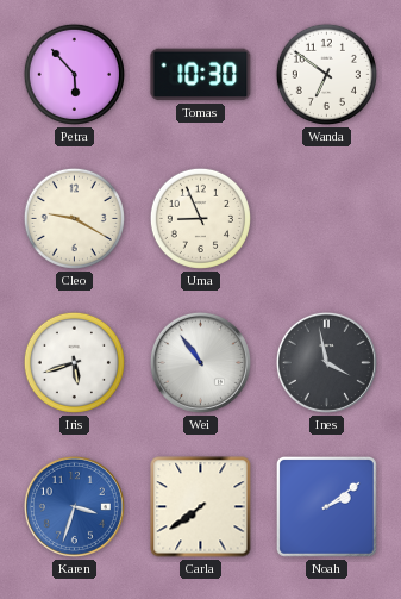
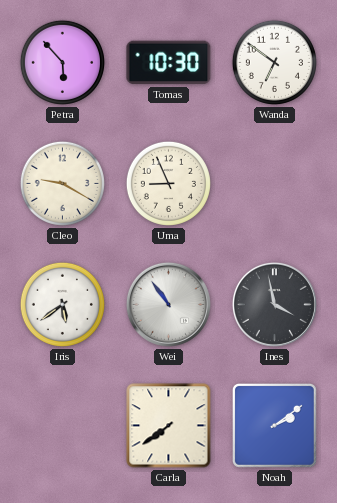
Iris: 5:42 -> 5:39 (62, 304)
Karen: 3:33 -> none (74, 506)
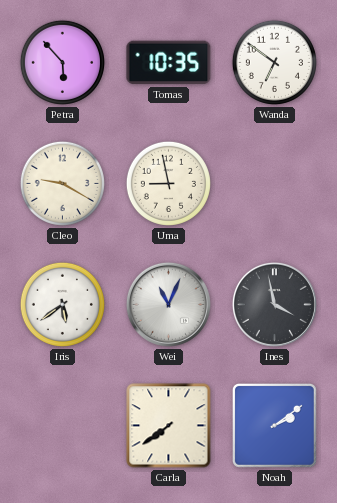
Tomas: 10:30 -> 10:35 (169, 63)
Uma: 8:56 -> 8:58 (168, 183)
Wei: 10:54 -> 11:04 (168, 304)
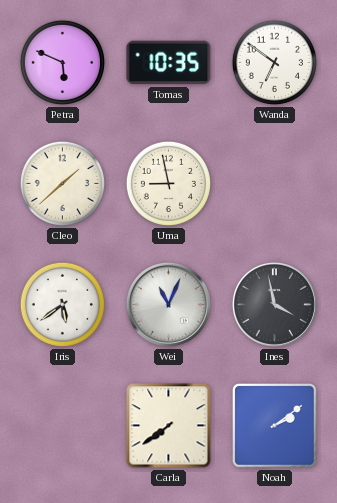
Petra: 5:53 -> 5:49 (62, 62)
Cleo: 9:20 -> 1:38 (62, 183)
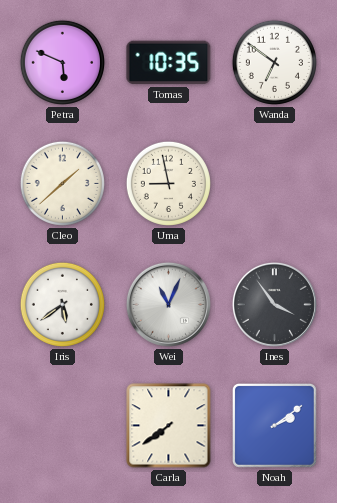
Ines: 3:58 -> 3:54 (274, 304)
